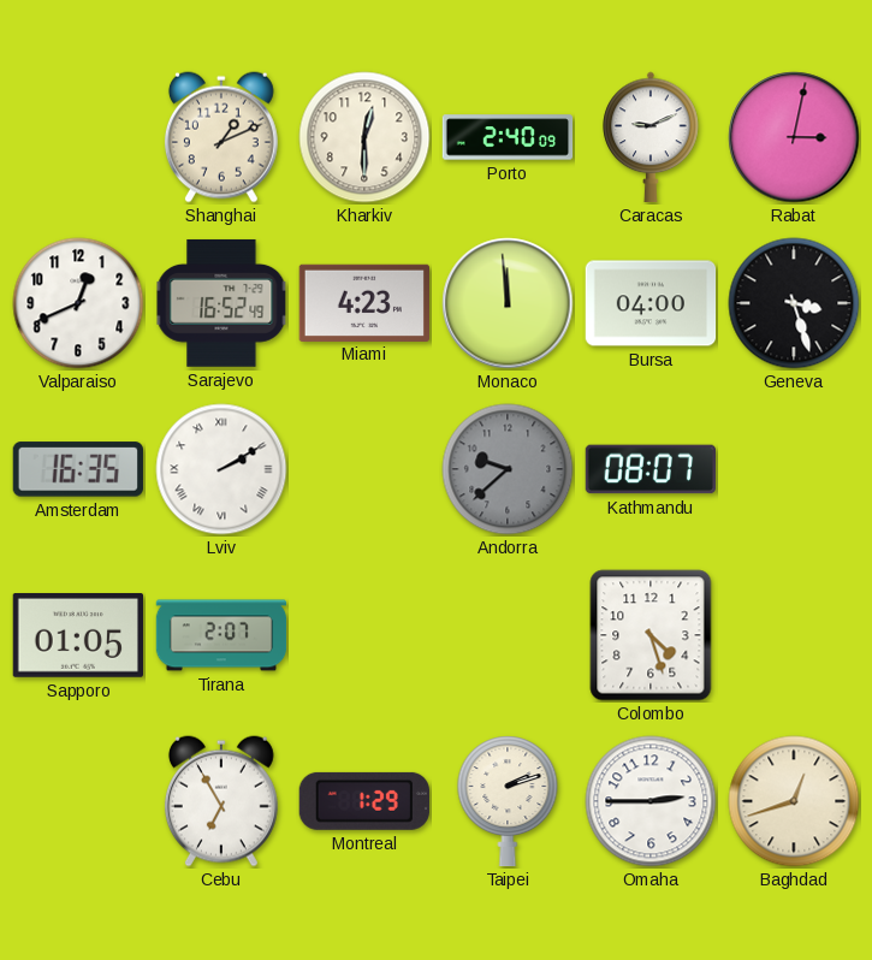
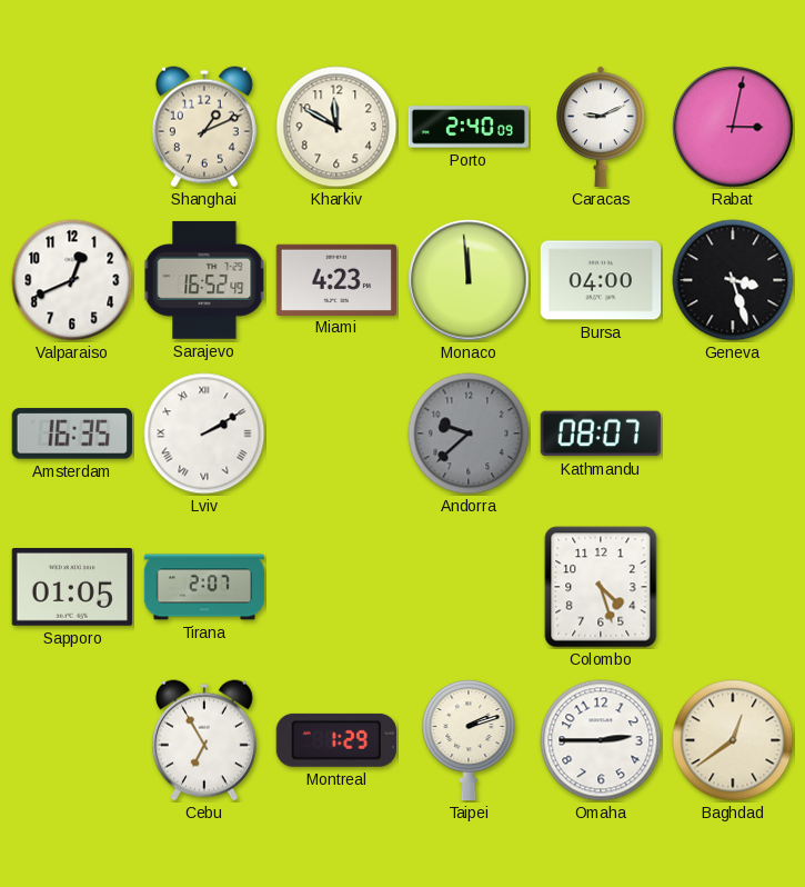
Kharkiv: 12:30 -> 11:50 (336, 127)
Baghdad: 12:42 -> 12:39 (733, 740)
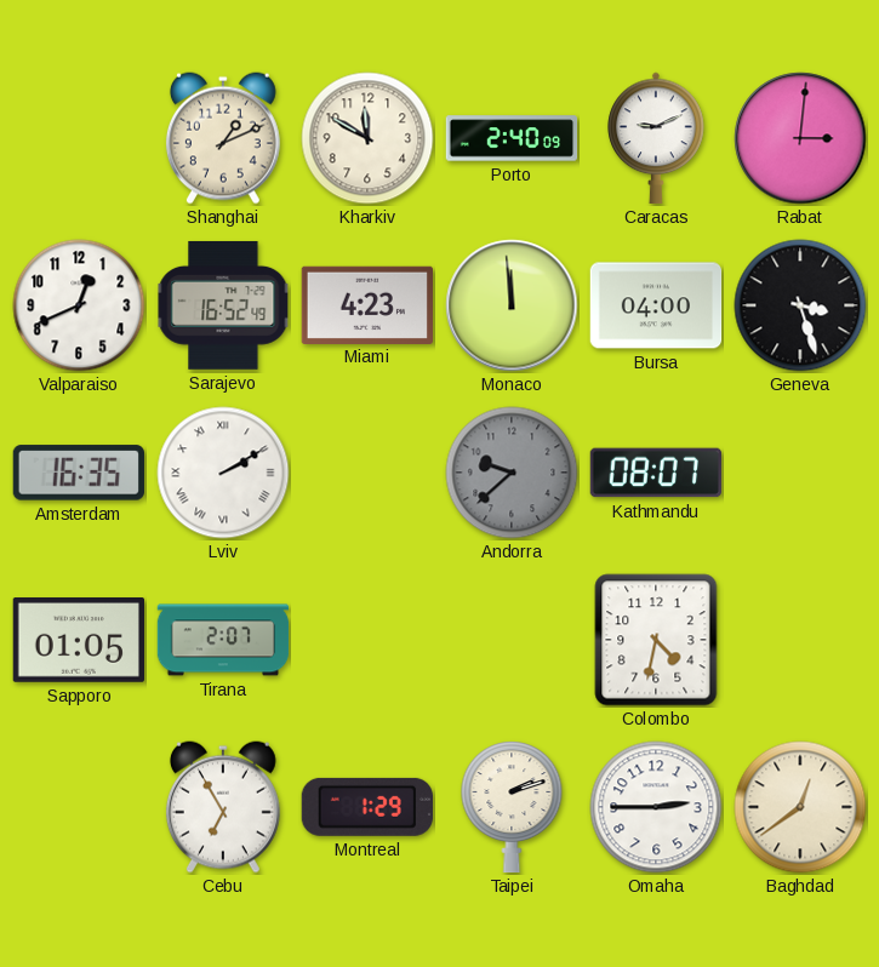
Rabat: 3:02 -> 3:01 (800, 138)
Colombo: 4:27 -> 4:32 (656, 640)
